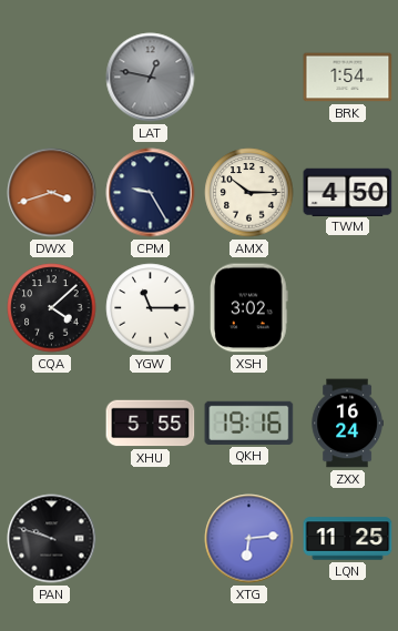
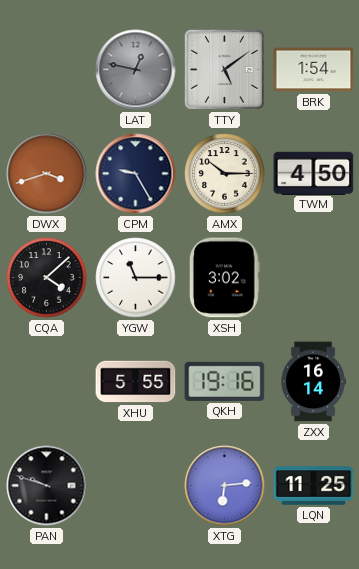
TTY: none -> 5:09 (224, 69)
ZXX: 16:24 -> 16:14 (313, 382)
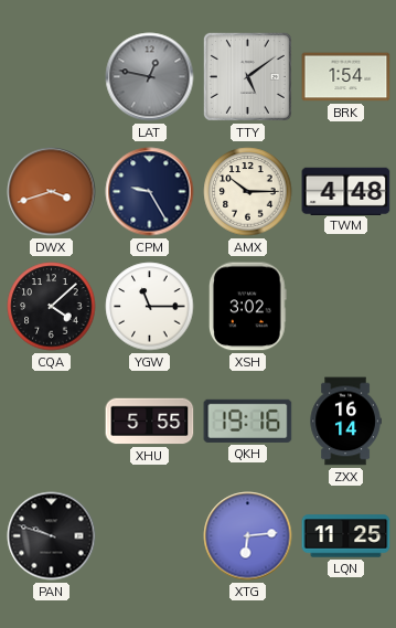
TWM: 4:50 -> 4:48 (346, 191)
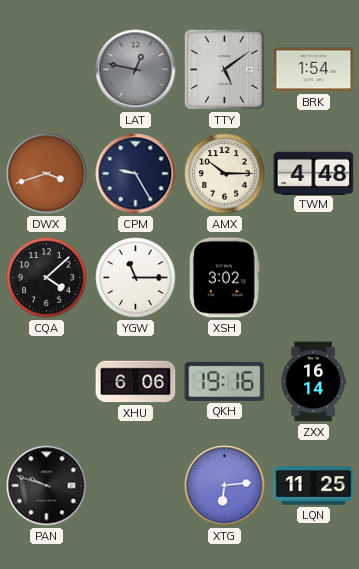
XHU: 5:55 -> 6:06 (136, 382)
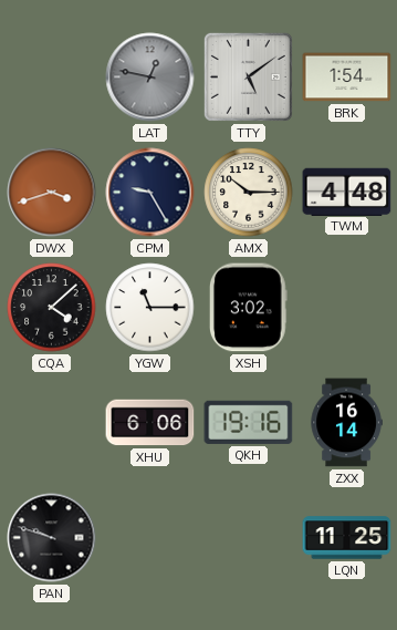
XTG: 6:14 -> none (225, 486)
